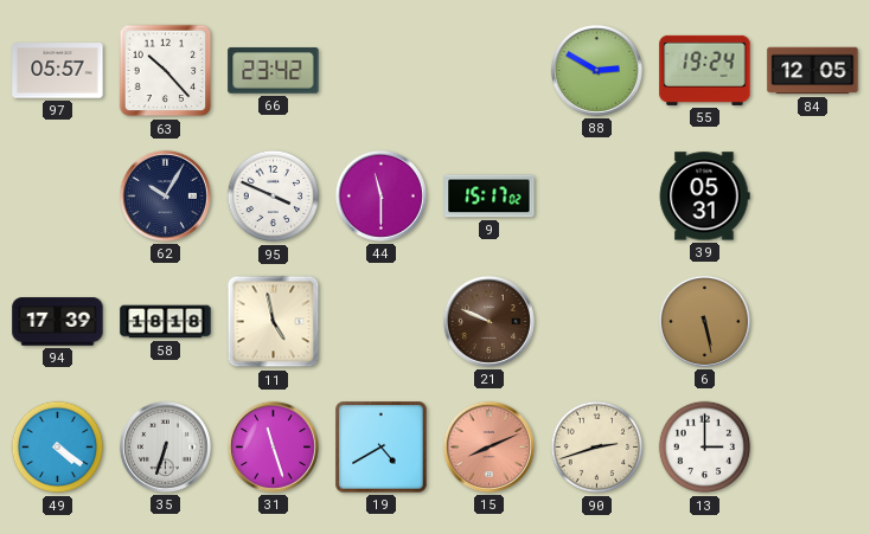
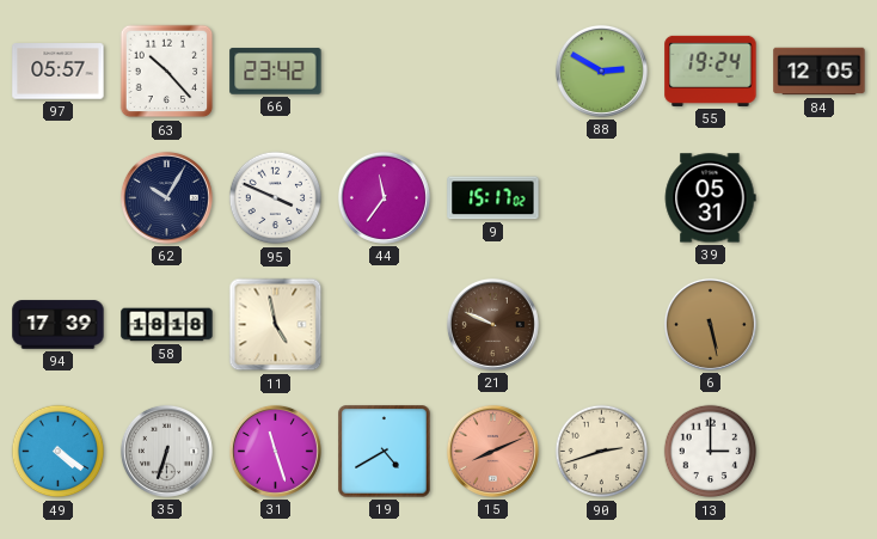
44: 11:30 -> 11:36 (384, 197)
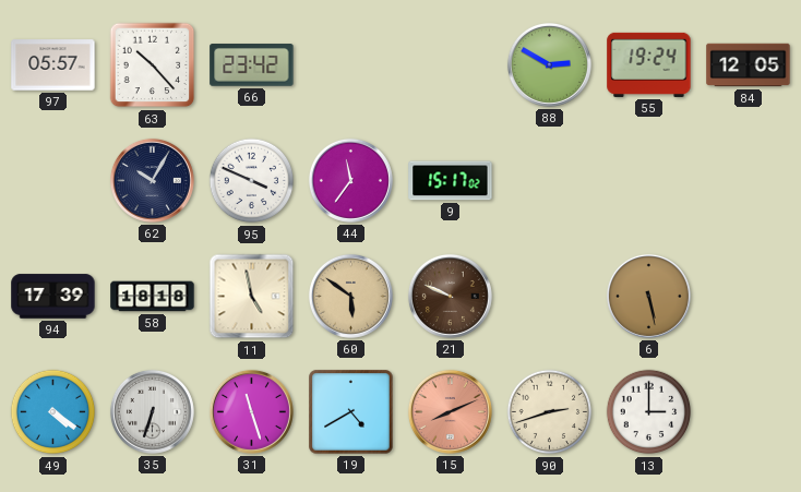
39: 05:31 -> none (710, 198)
60: none -> 5:51 (350, 296)
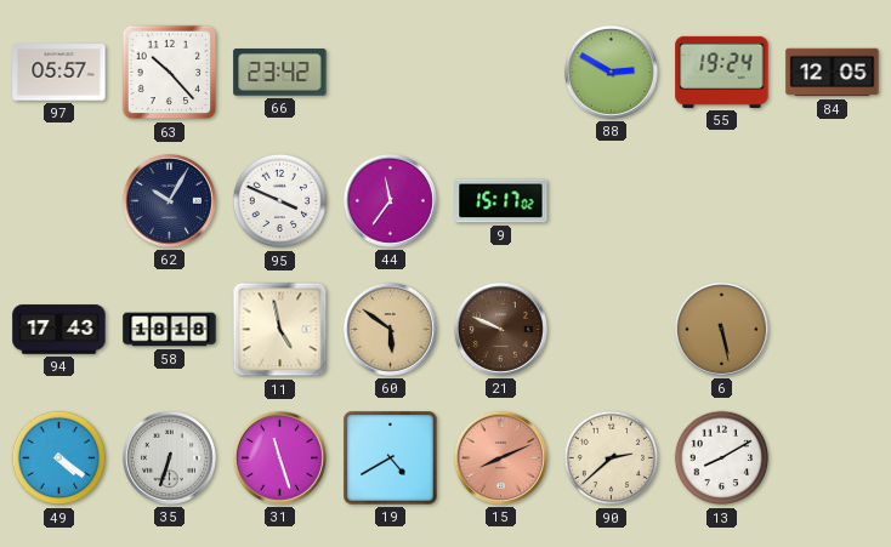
94: 17:39 -> 17:43 (59, 330)
90: 2:42 -> 2:38 (612, 458)
13: 3:00 -> 8:10 (722, 458)
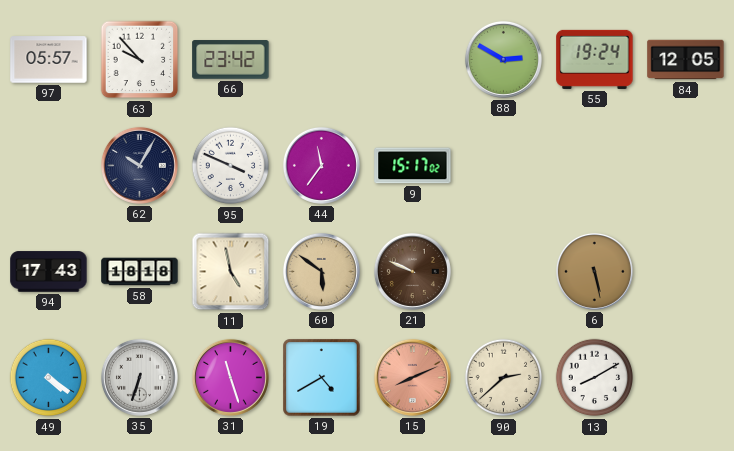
63: 10:23 -> 9:53 (140, 60)
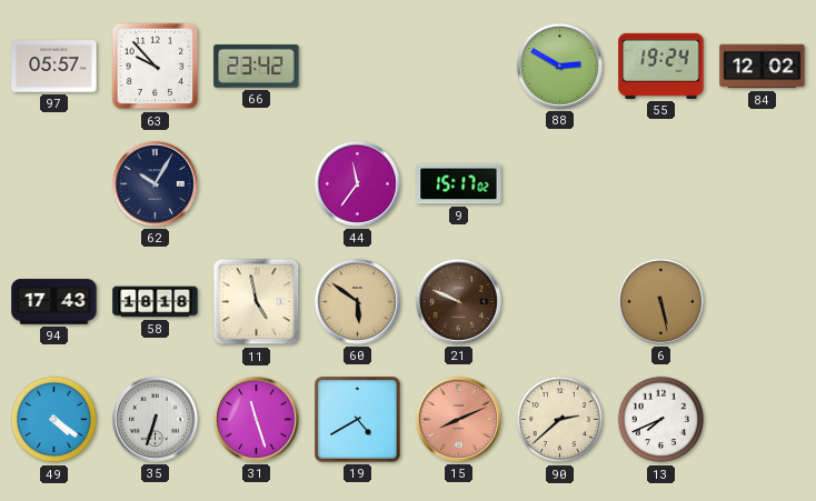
84: 12:05 -> 12:02 (763, 67)
95: 3:49 -> none (231, 166)
13: 8:10 -> 7:41 (661, 420)
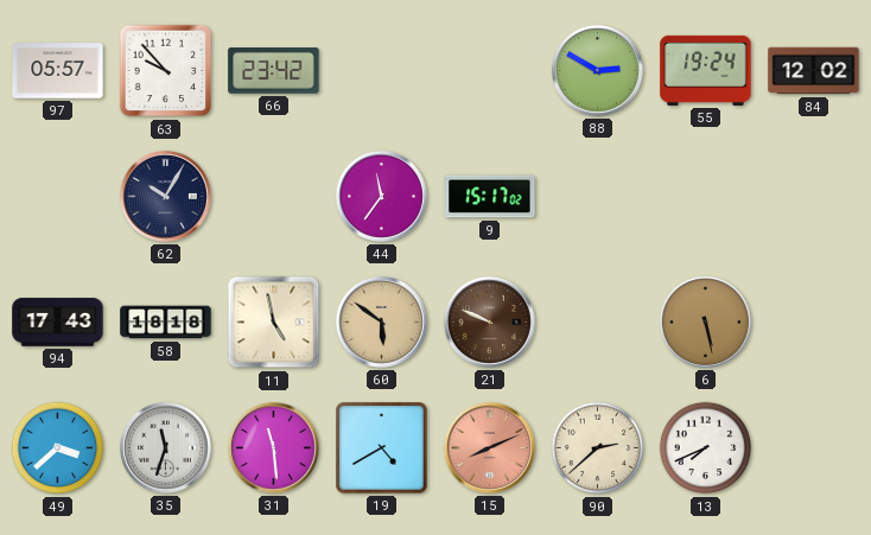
49: 4:21 -> 3:38 (58, 448)
35: 6:33 -> 11:33 (165, 447)
31: 11:27 -> 11:29 (273, 447)
